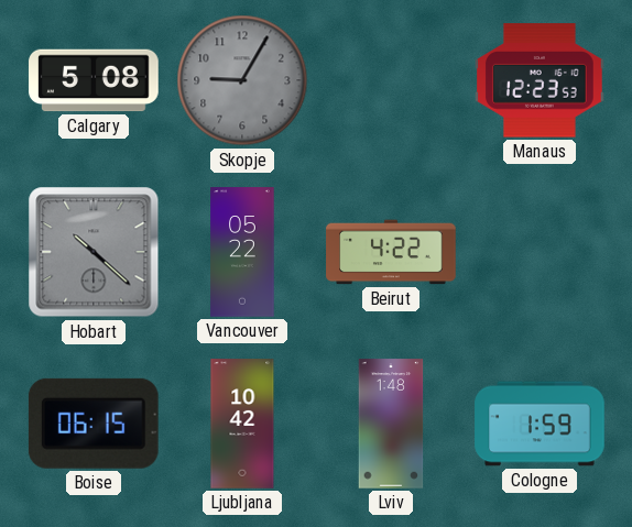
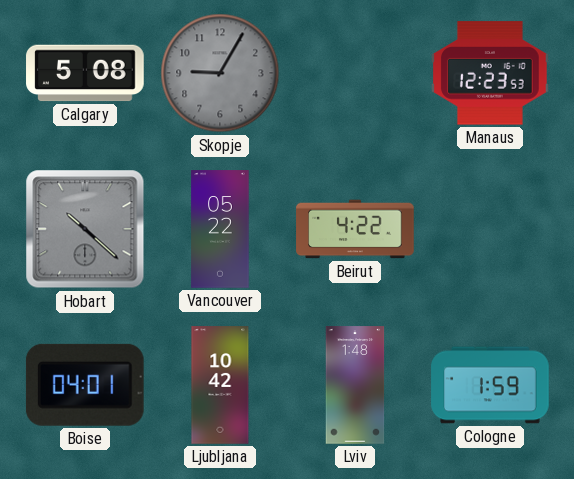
Boise: 06:15 -> 04:01 (85, 385)
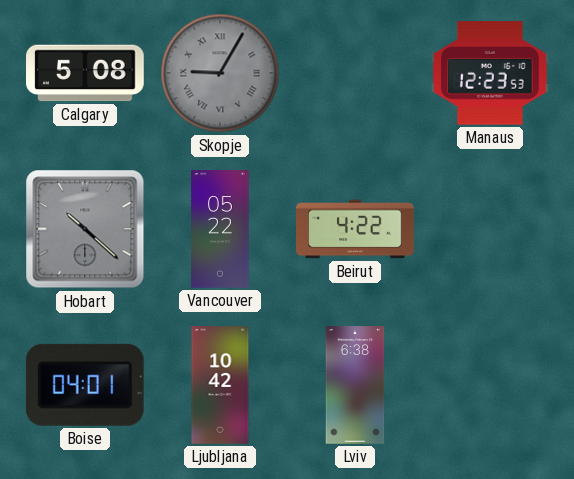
Skopje numerals: Arabic -> Roman (220, 73)
Lviv: 1:48 -> 6:38 (355, 385)
Cologne: 1:59 -> none (490, 385)
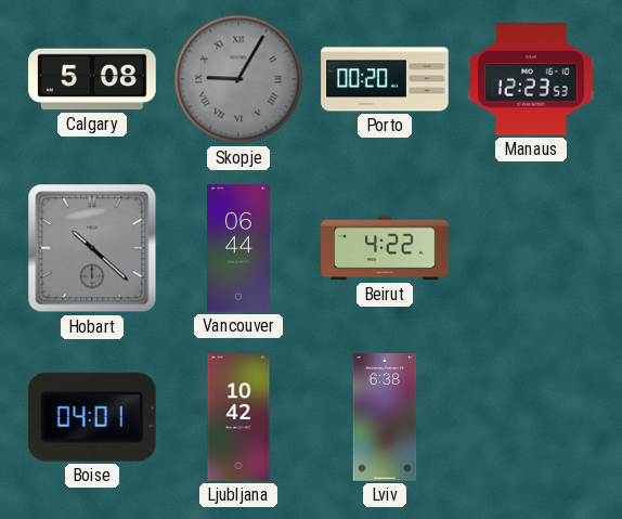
Porto: none -> 00:20 (385, 79)
Vancouver: 05:22 -> 06:44 (238, 248)
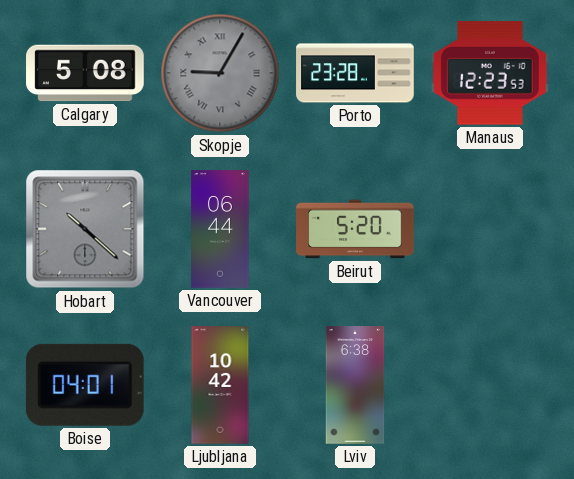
Porto: 00:20 -> 23:28 (355, 73)
Beirut: 4:22 -> 5:20 (355, 229)
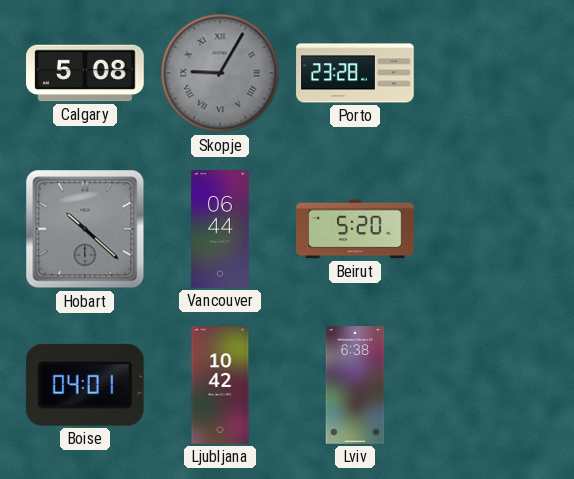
Manaus: 12:23 -> none (490, 73)
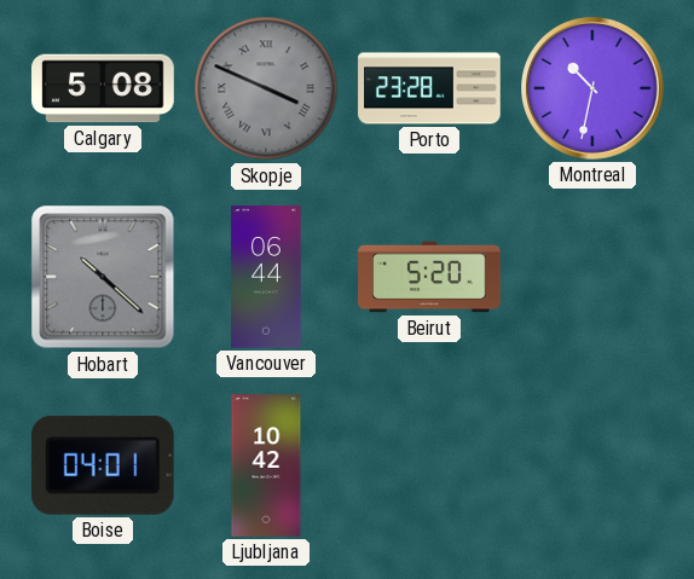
Skopje: 9:05 -> 3:49 (266, 88)
Montreal: none -> 10:32 (592, 88)
Lviv: 6:38 -> none (355, 385)
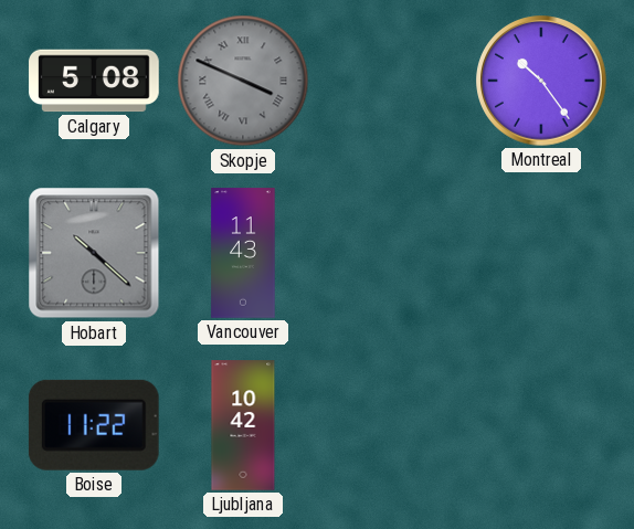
Porto: 23:28 -> none (429, 88)
Montreal: 10:32 -> 10:24 (541, 81)
Vancouver: 06:44 -> 11:43 (243, 253)
Beirut: 5:20 -> none (429, 277)
Boise: 04:01 -> 11:22 (94, 425)
